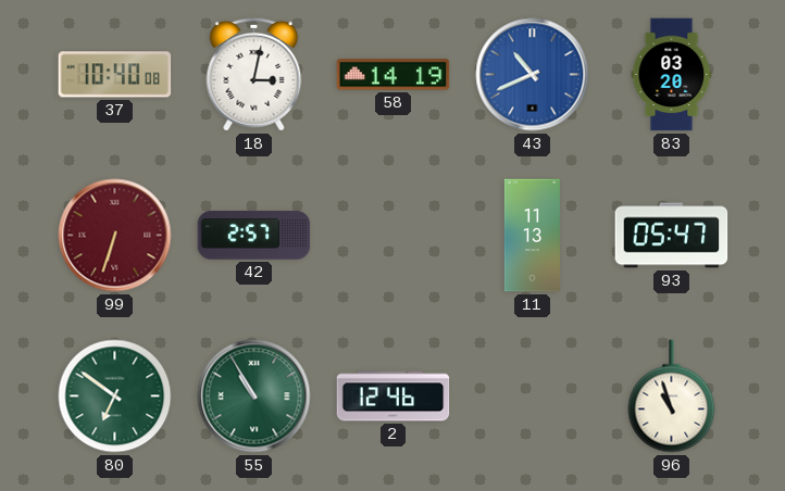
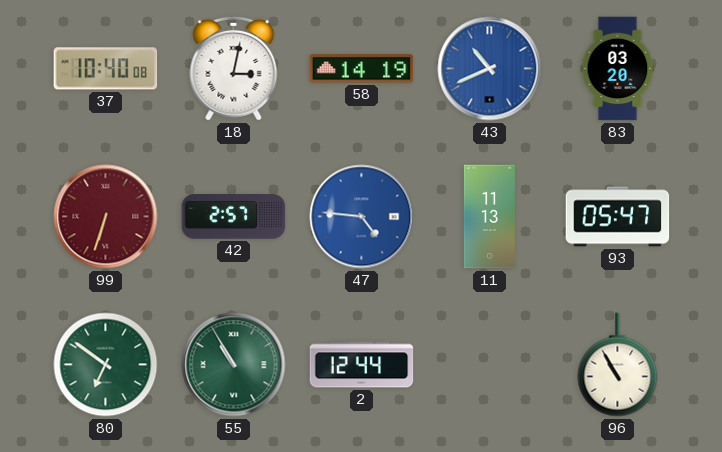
47: none -> 4:46 (362, 217)
2: 12:46 -> 12:44 (362, 365)
96: 10:57 -> 10:55 (618, 365)
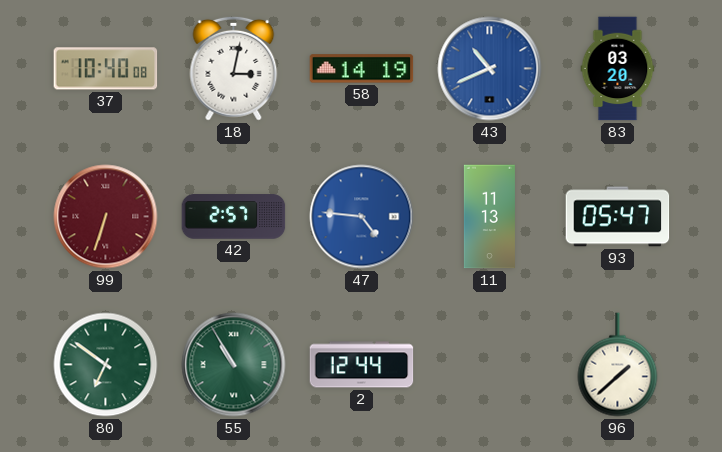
96: 10:55 -> 1:38 (618, 365)
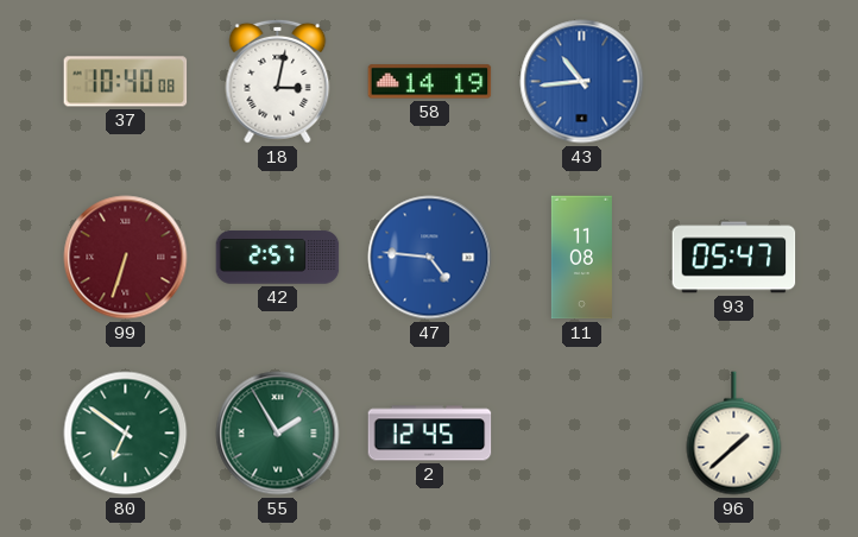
43: 10:41 -> 10:44 (582, 82)
83: 03:20 -> none (618, 69)
11: 11:13 -> 11:08 (581, 258)
55: 10:55 -> 1:55 (278, 434)
2: 12:44 -> 12:45 (430, 434)
